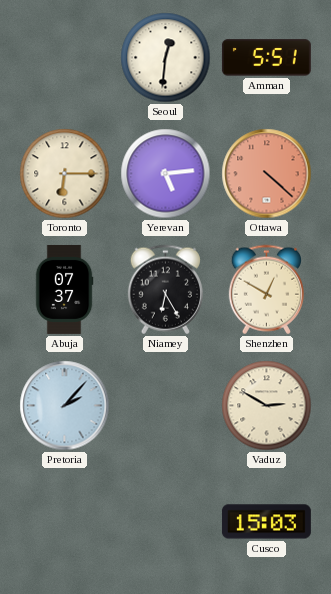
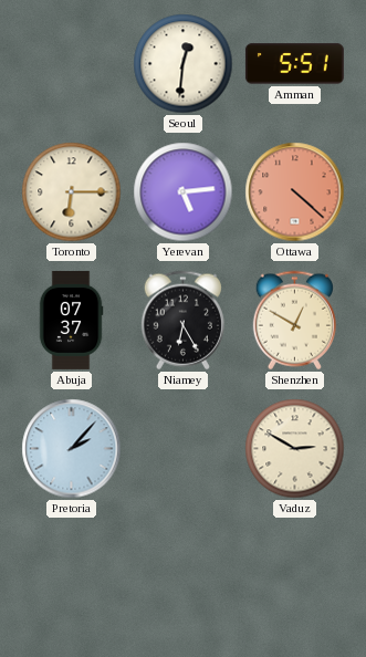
Cusco: 15:03 -> none (266, 522)
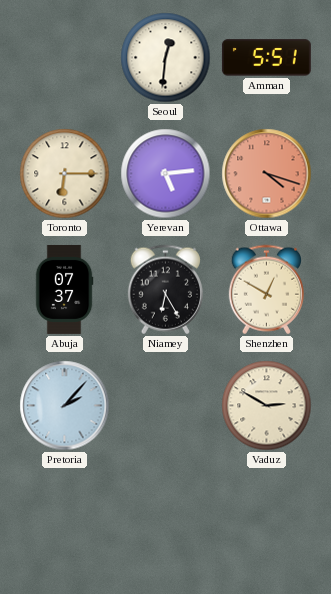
Ottawa: 4:22 -> 4:18 (267, 174)
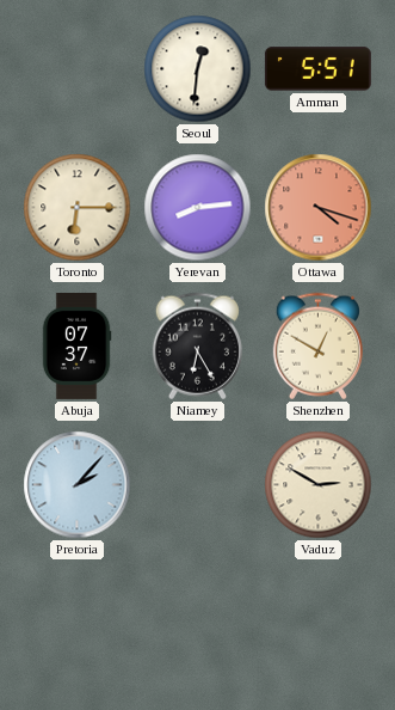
Yerevan: 5:14 -> 8:14 (198, 208)
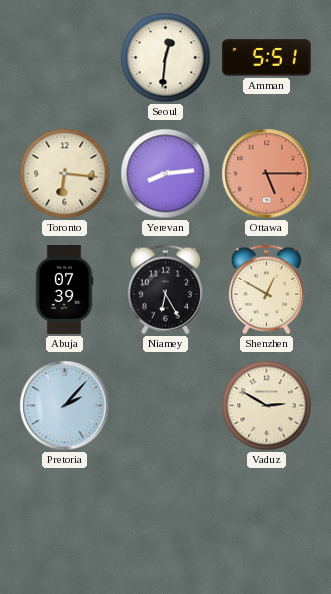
Toronto: 6:15 -> 6:16 (65, 174)
Ottawa: 4:18 -> 5:15 (267, 174)
Abuja: 07:37 -> 07:39 (64, 289)
